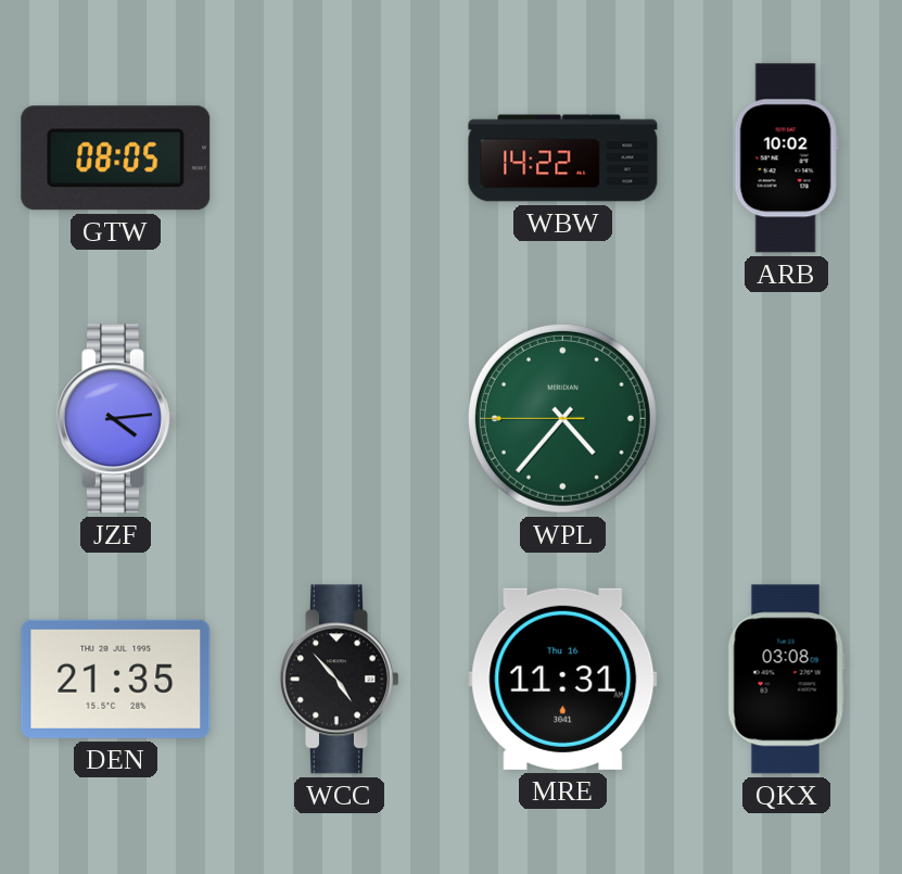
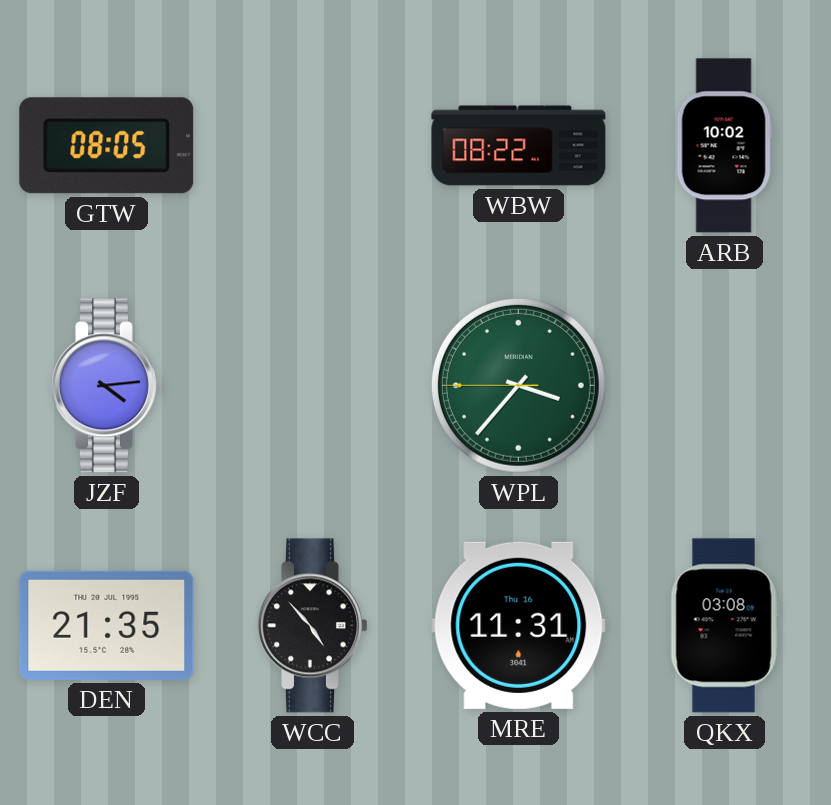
WBW: 14:22 -> 08:22 (519, 146)
WPL: 4:36 -> 3:36 (518, 385)
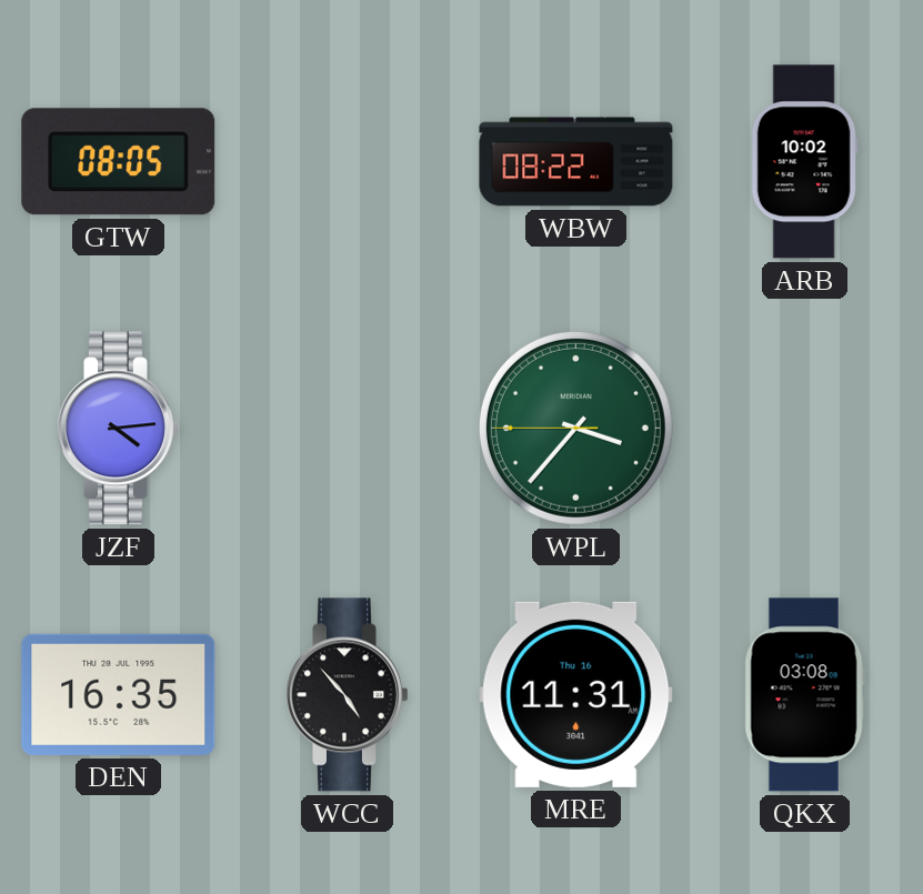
DEN: 21:35 -> 16:35 (119, 694)
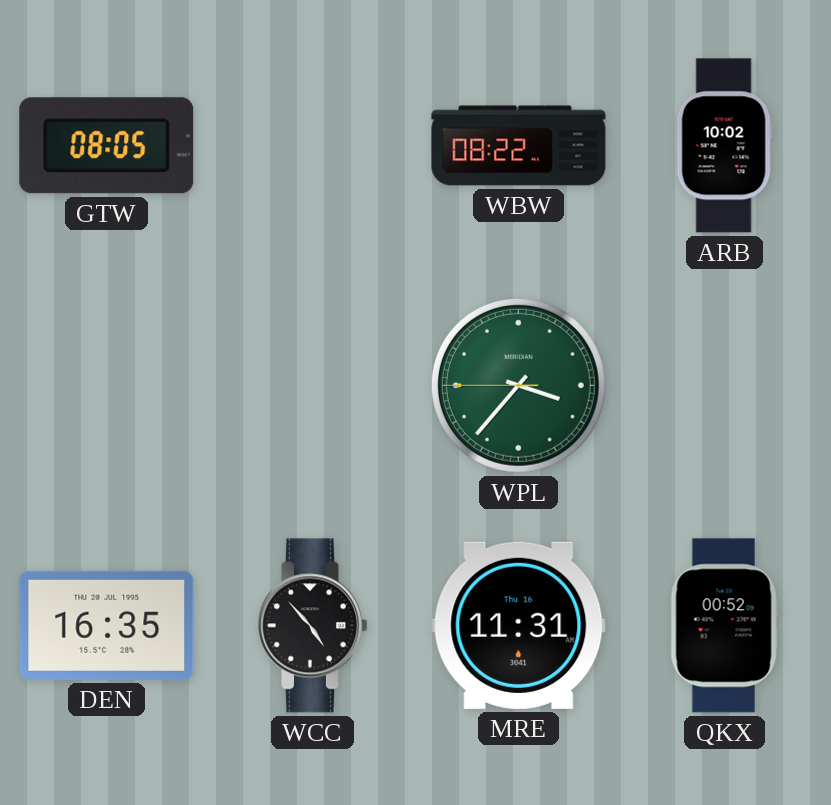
JZF: 4:14 -> none (118, 429)
QKX: 03:08 -> 00:52 (724, 626)
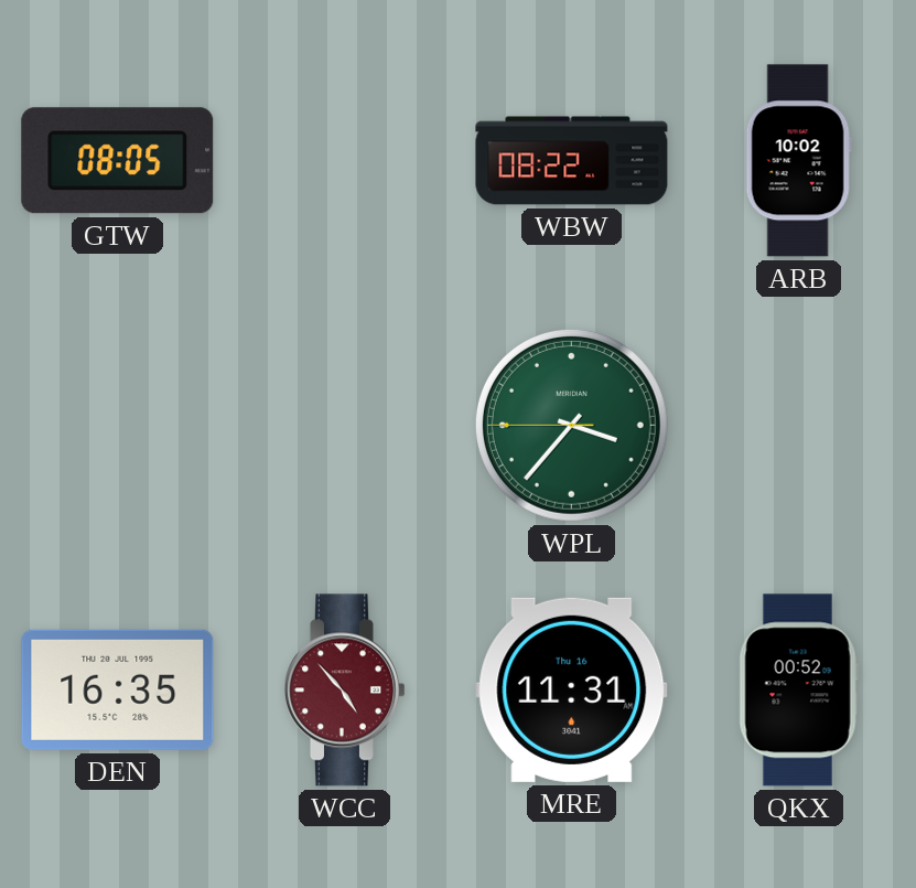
WCC dial: black -> burgundy (344, 691)
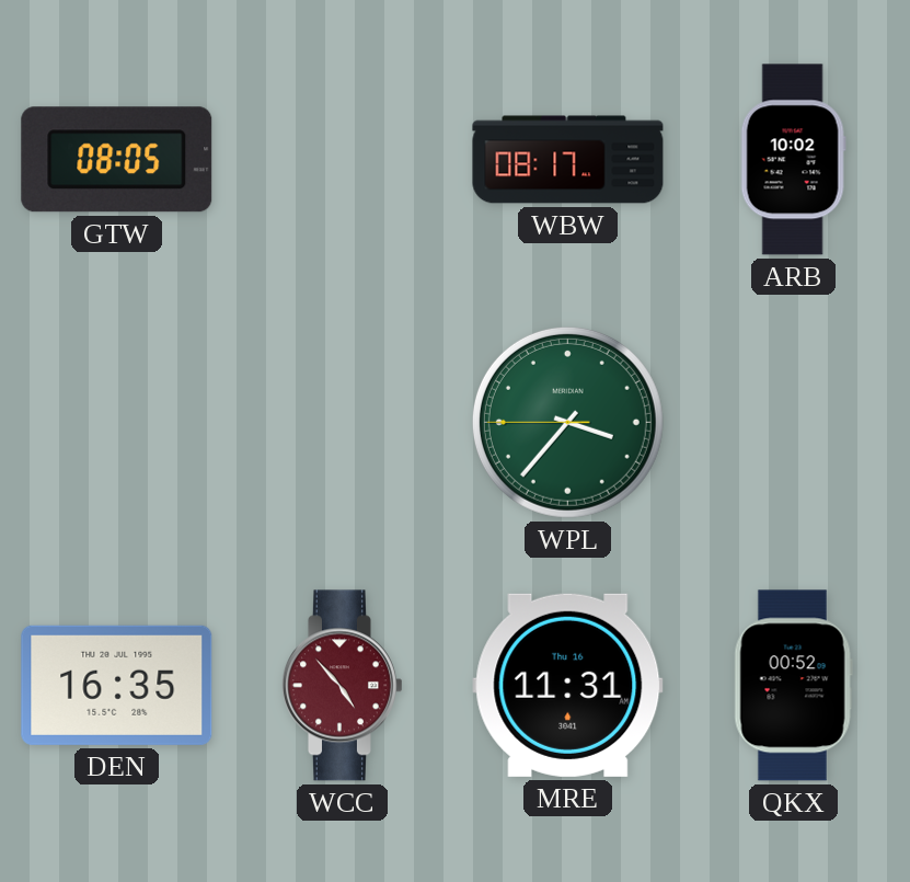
WBW: 08:22 -> 08:17 (568, 160)
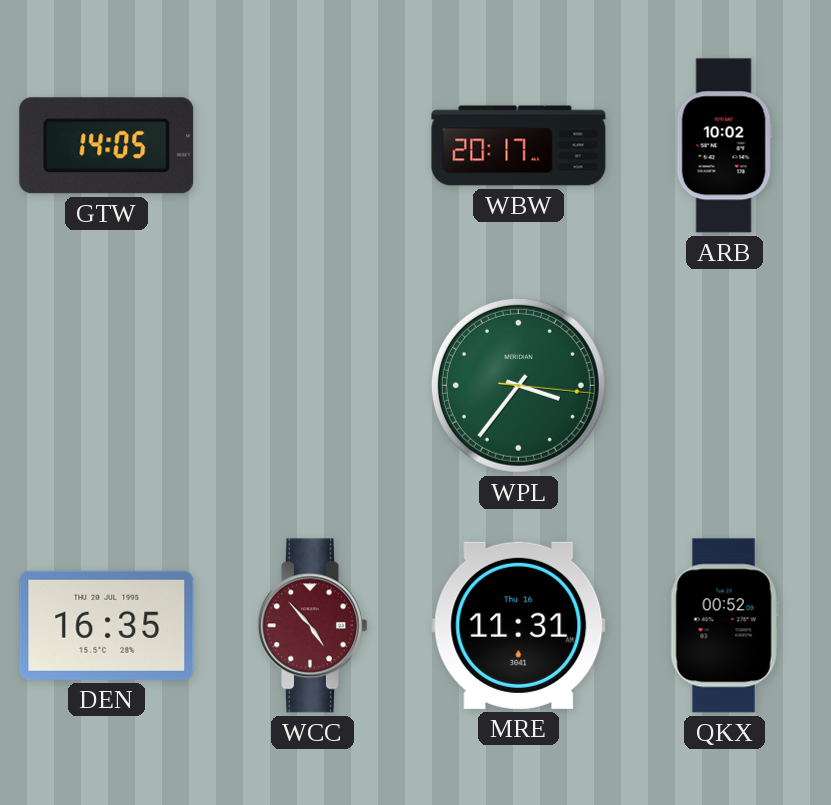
GTW: 08:05 -> 14:05 (107, 146)
WBW: 08:17 -> 20:17 (519, 146)
WPL: 3:36:45 -> 3:36:16 (518, 385)
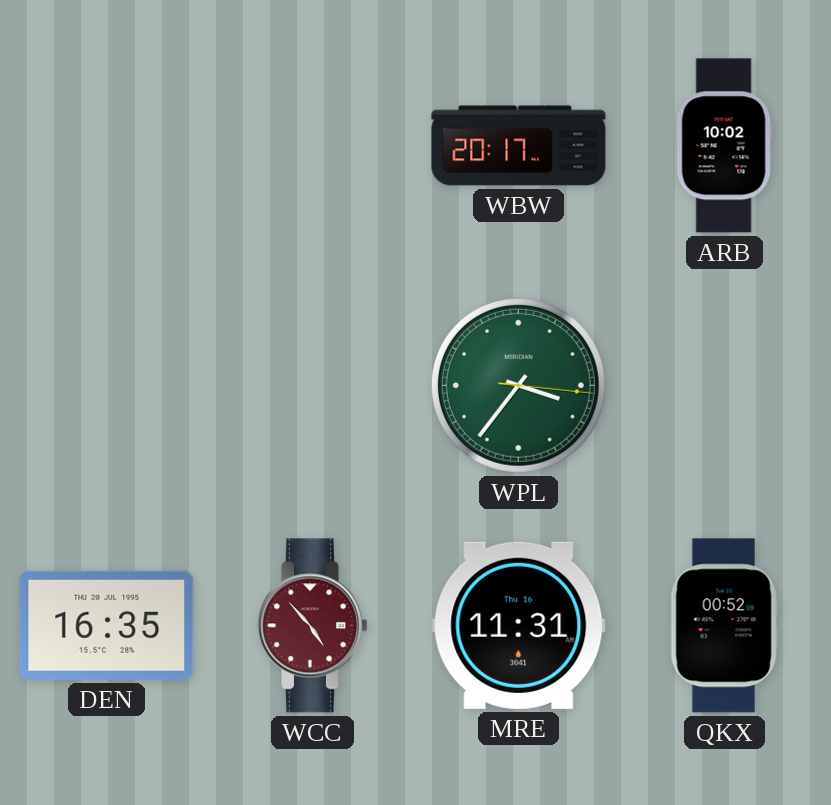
GTW: 14:05 -> none (107, 146)
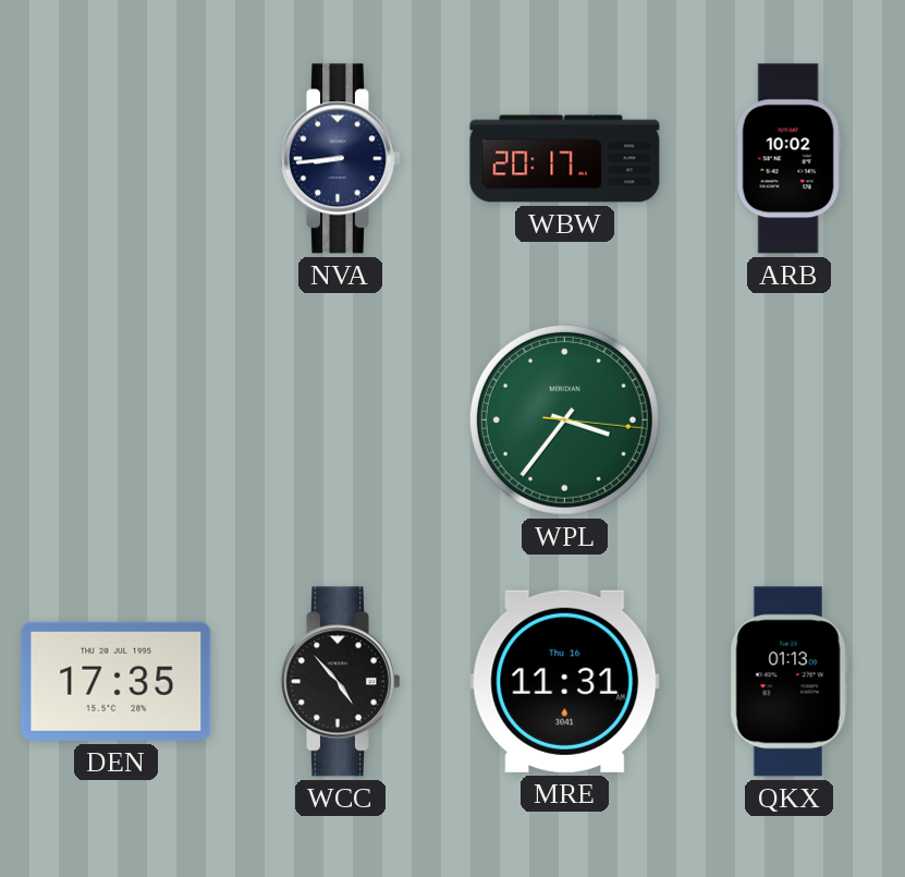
NVA: none -> 8:44 (340, 159)
DEN: 16:35 -> 17:35 (117, 681)
WCC dial: burgundy -> black (340, 682)
QKX: 00:52 -> 01:13 (788, 682)
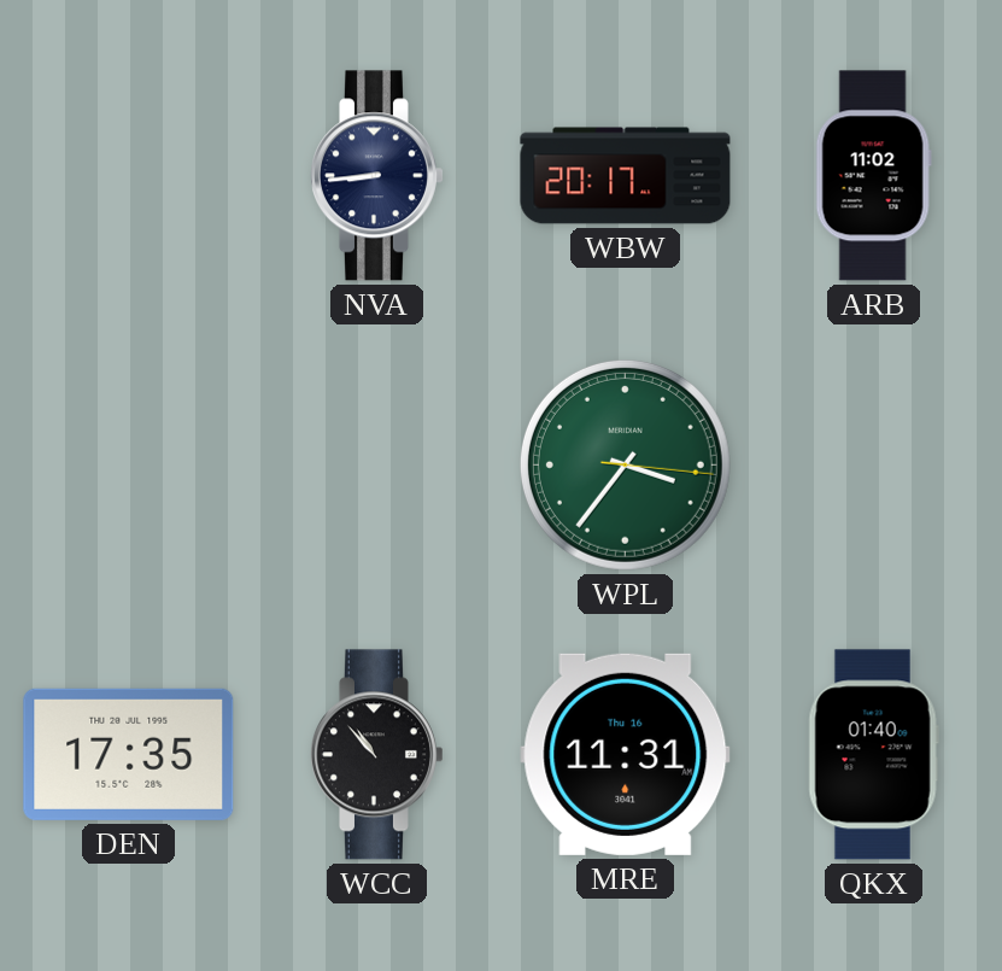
ARB: 10:02 -> 11:02 (873, 176)
WCC: 4:53 -> 10:53 (376, 755)
QKX: 01:13 -> 01:40 (873, 755)
